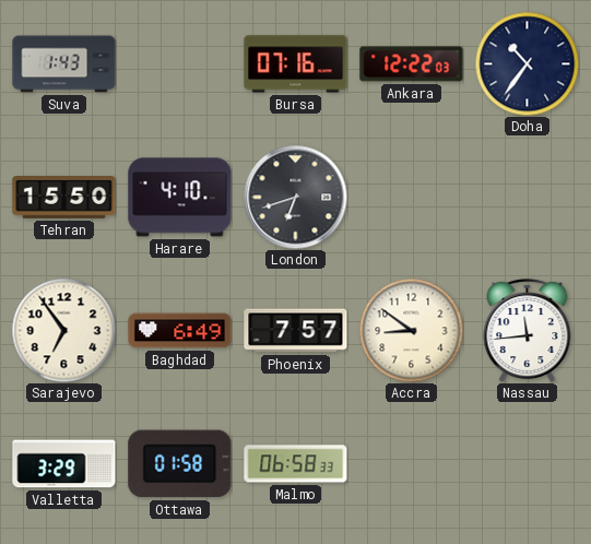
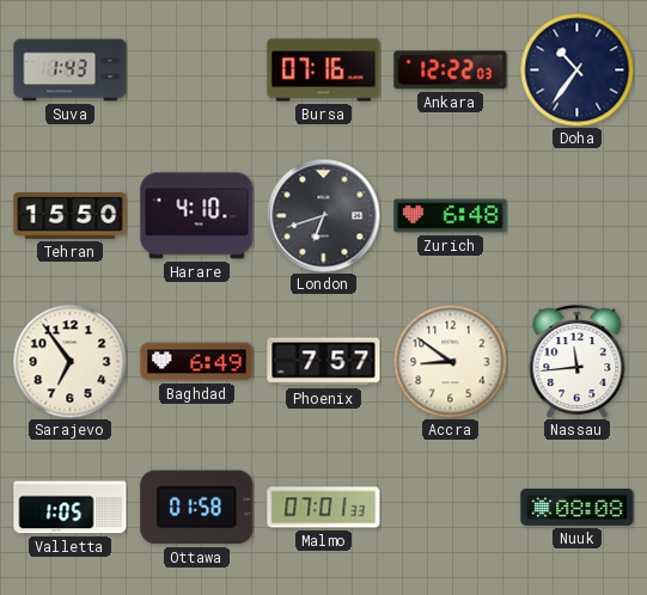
Zurich: none -> 6:48 (451, 216)
Valletta: 3:29 -> 1:05 (71, 508)
Malmo: 06:58 -> 07:01 (324, 508)
Nuuk: none -> 08:08 (578, 507)
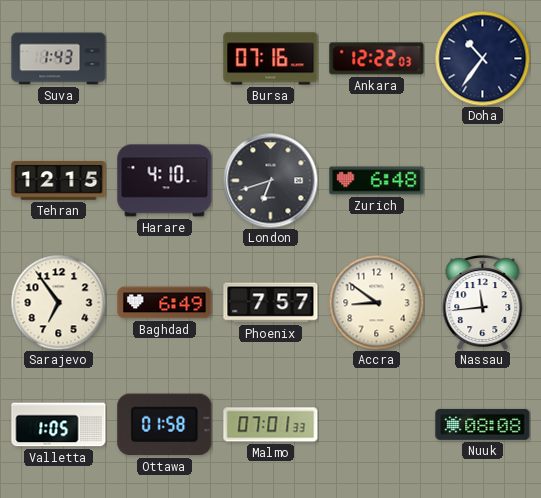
Tehran: 15:50 -> 12:15 (59, 181)
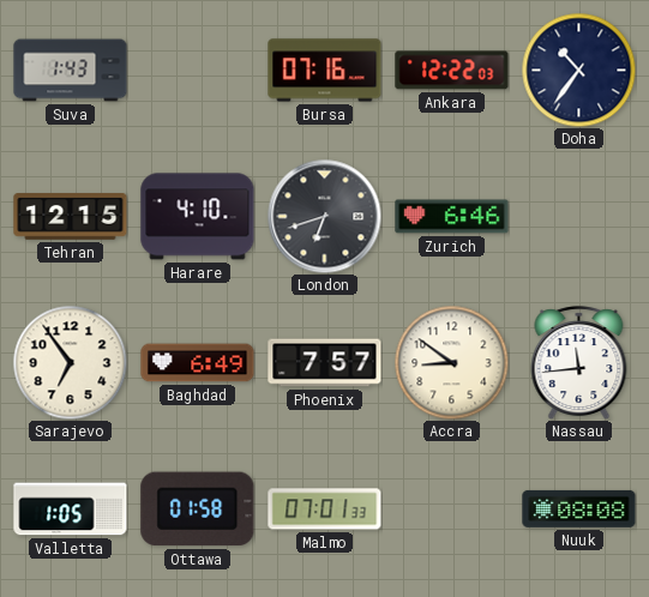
Zurich: 6:48 -> 6:46 (452, 217)
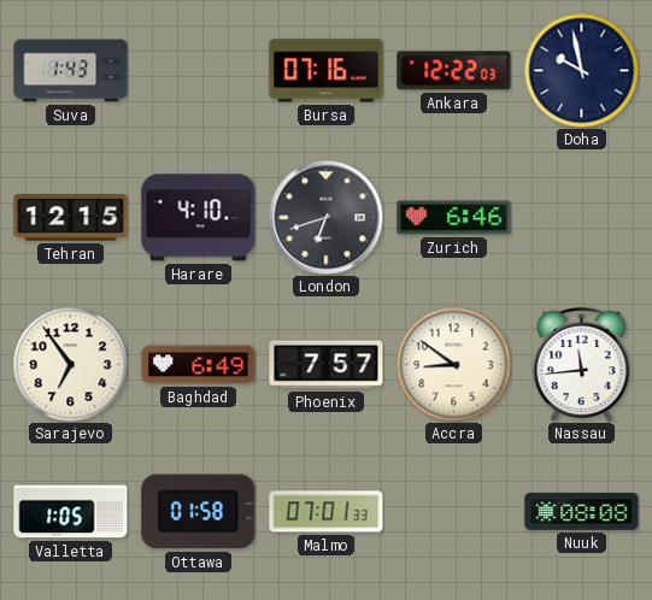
Doha: 10:36 -> 9:58 (581, 70)
